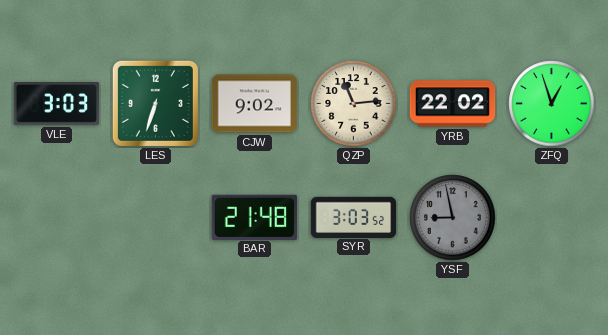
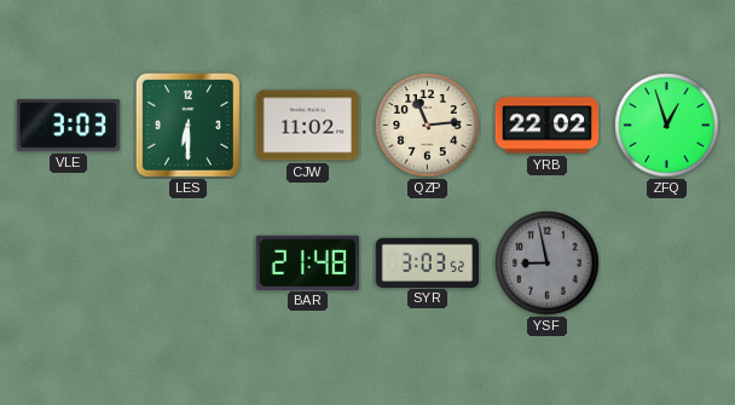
LES: 6:33 -> 6:30 (187, 125)
CJW: 9:02 -> 11:02 (308, 126)
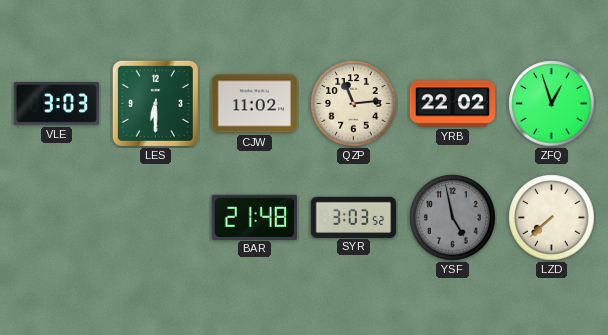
YSF: 8:58 -> 4:58 (453, 218)
LZD: none -> 7:38 (552, 218)
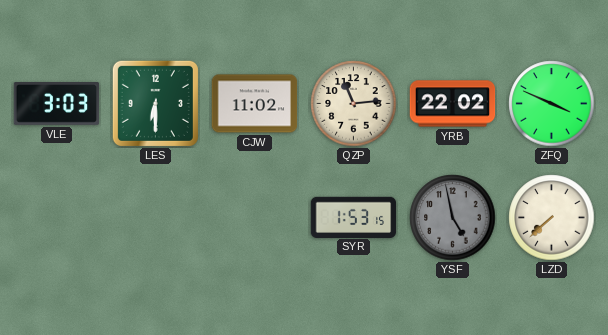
ZFQ: 12:57 -> 3:49 (552, 104)
BAR: 21:48 -> none (255, 217)
SYR: 3:03 -> 1:53 (354, 217)
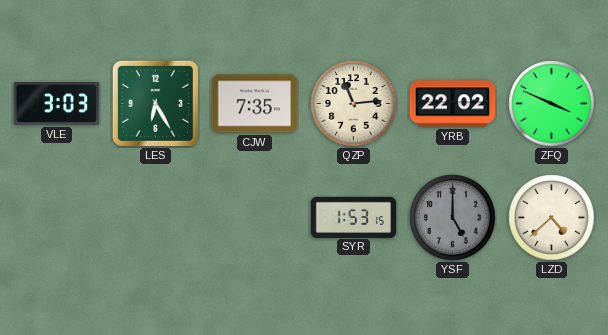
LES: 6:30 -> 6:25 (155, 103)
CJW: 11:02 -> 7:35 (255, 104)
YSF: 4:58 -> 5:00 (453, 218)
LZD: 7:38 -> 4:38 (552, 218)
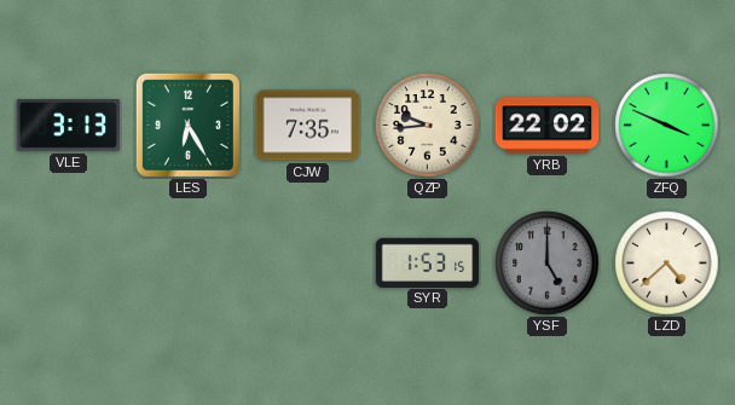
VLE: 3:03 -> 3:13 (69, 126)
QZP: 11:14 -> 9:44 (428, 126)
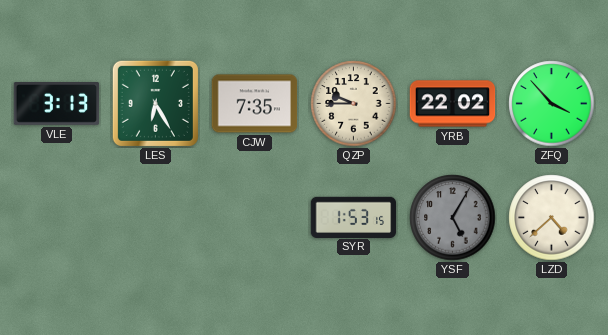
QZP: 9:44 -> 9:45 (354, 104)
ZFQ: 3:49 -> 3:53 (552, 104)
YSF: 5:00 -> 5:05 (453, 218)
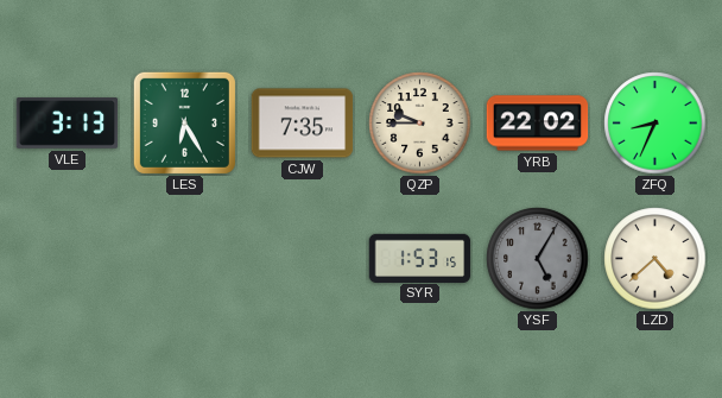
ZFQ: 3:53 -> 8:34 (655, 124)
